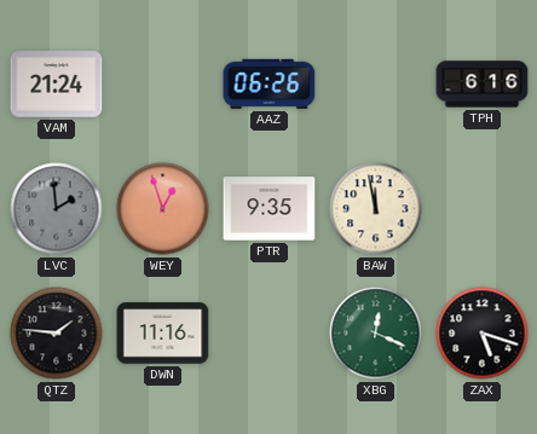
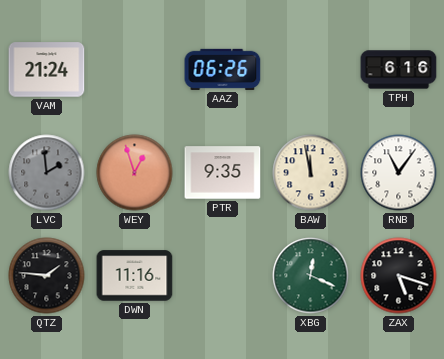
RNB: none -> 11:06 (399, 173)
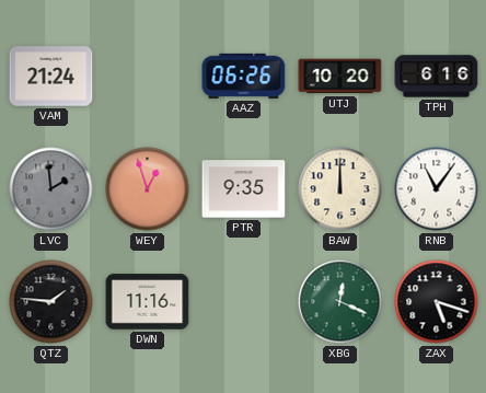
UTJ: none -> 10:20 (340, 77)
BAW: 11:58 -> 12:00 (340, 189)
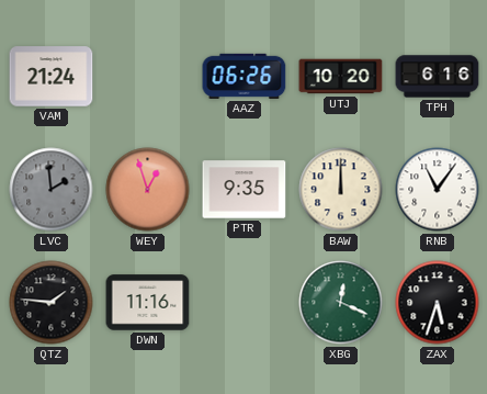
ZAX: 5:18 -> 5:33 (438, 303)
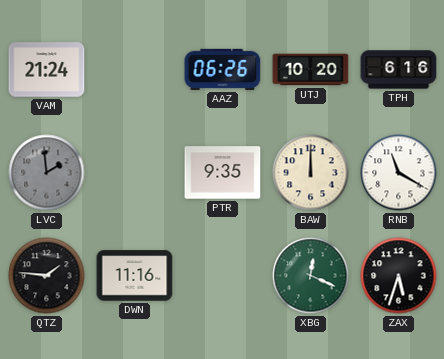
WEY: 12:57 -> none (148, 190)
RNB: 11:06 -> 11:20 (399, 173)
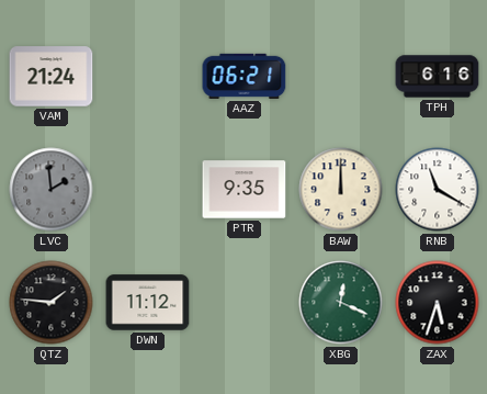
AAZ: 06:26 -> 06:21 (245, 76)
UTJ: 10:20 -> none (311, 70)
DWN: 11:16 -> 11:12 (148, 303)
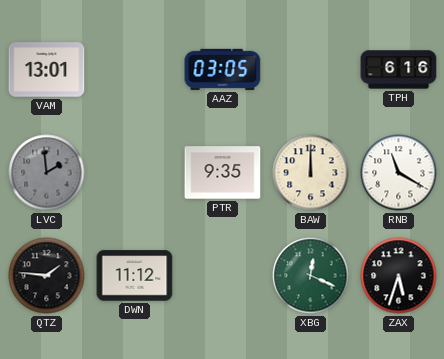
VAM: 21:24 -> 13:01 (47, 70)
AAZ: 06:21 -> 03:05 (223, 69)
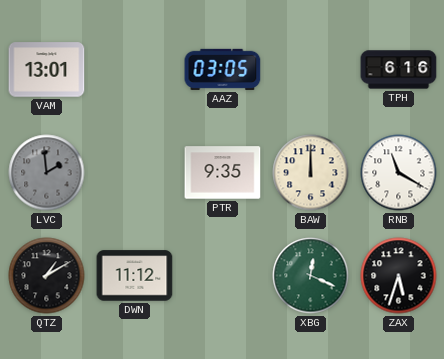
QTZ: 1:46 -> 1:10 (47, 276)
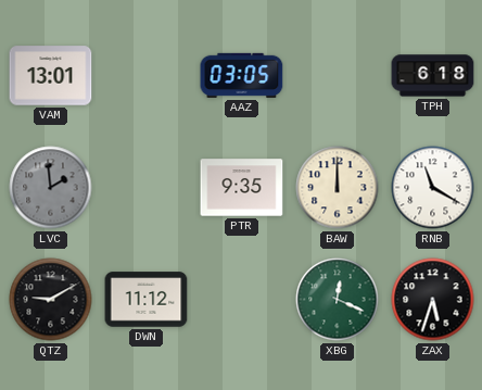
TPH: 6:16 -> 6:18 (433, 76)
QTZ: 1:10 -> 9:10 (51, 300)
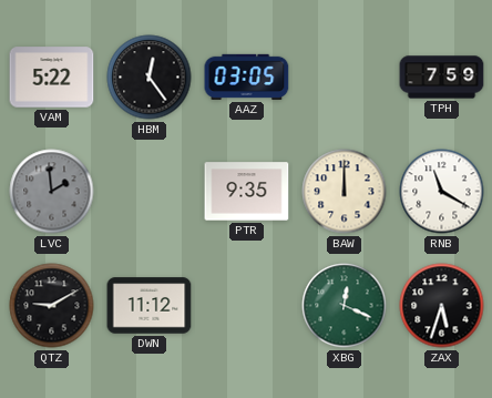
VAM: 13:01 -> 5:22 (52, 78)
HBM: none -> 12:24 (150, 78)
TPH: 6:18 -> 7:59 (442, 78)
